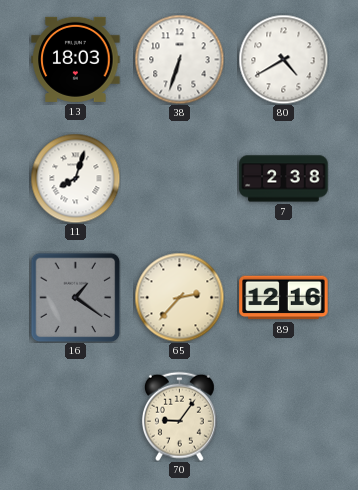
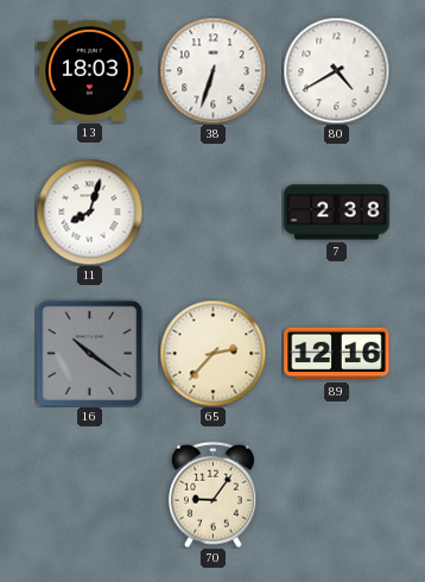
16: 1:21 -> 10:21 (89, 353)
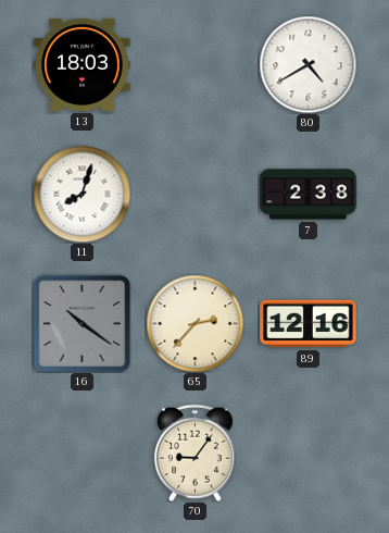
38: 6:33 -> none (213, 70)
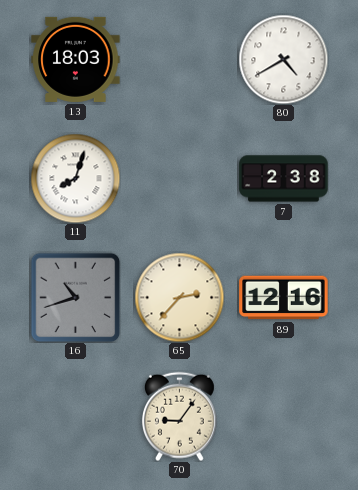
16: 10:21 -> 10:42 (75, 297)
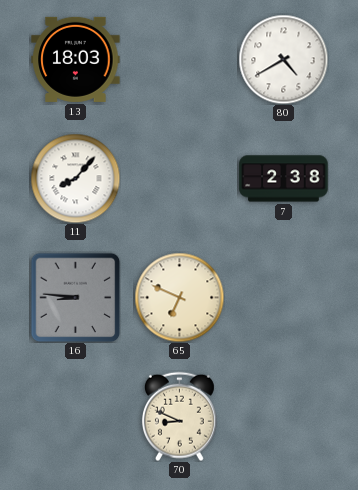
11: 8:03 -> 8:07 (75, 178)
16: 10:42 -> 8:46 (75, 297)
65: 2:37 -> 6:49 (179, 297)
89: 12:16 -> none (284, 298)
70: 9:06 -> 8:49 (179, 416)
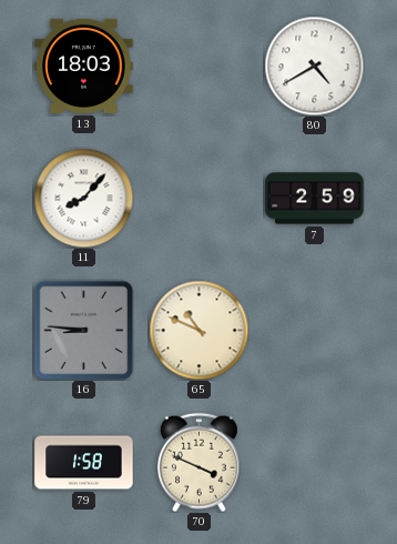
7: 2:38 -> 2:59 (315, 199)
65: 6:49 -> 10:49 (198, 330)
79: none -> 1:58 (84, 463)
70: 8:49 -> 3:49 (198, 462)
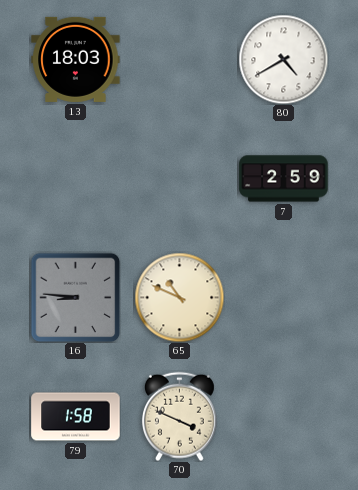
11: 8:07 -> none (83, 198)
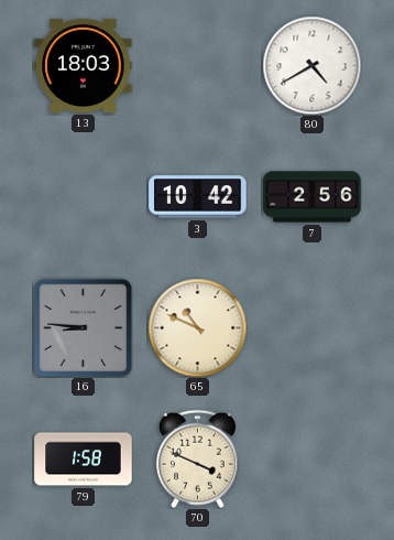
3: none -> 10:42 (198, 197)
7: 2:59 -> 2:56 (313, 197)
